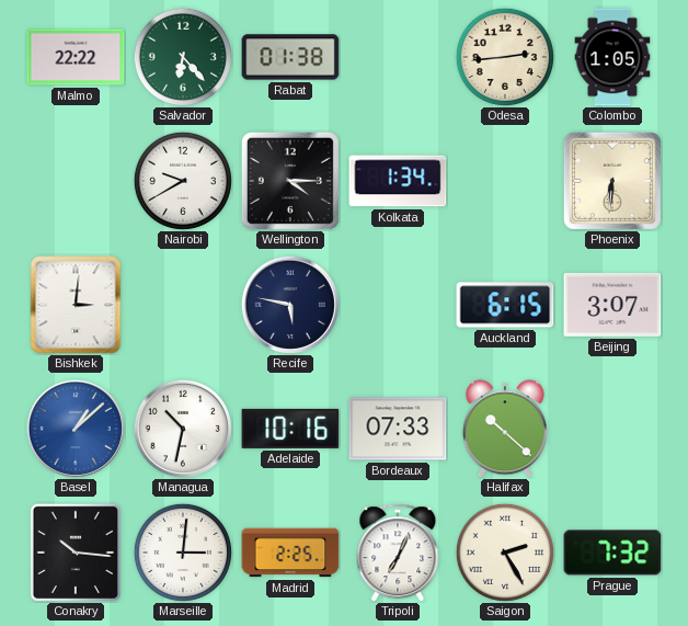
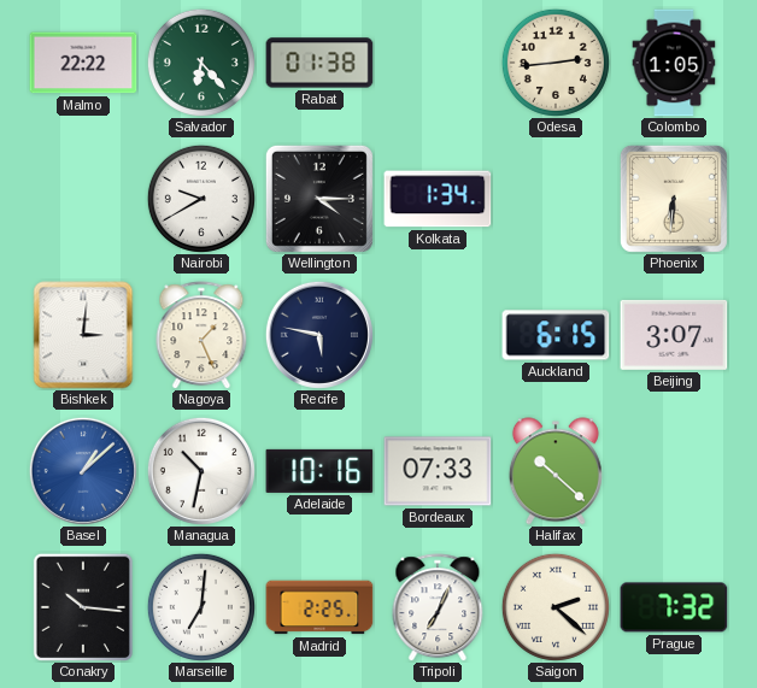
Nagoya: none -> 1:26 (201, 335)
Marseille: 3:01 -> 7:01 (201, 607)
Saigon: 2:25 -> 2:22 (556, 607)
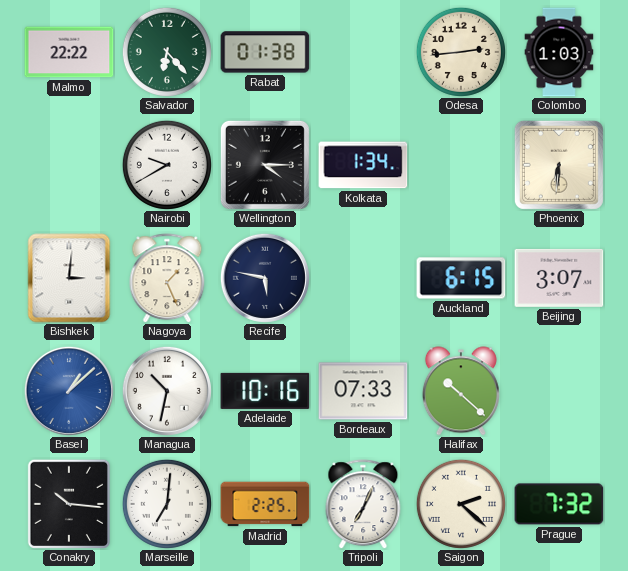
Colombo: 1:05 -> 1:03 (559, 52)
